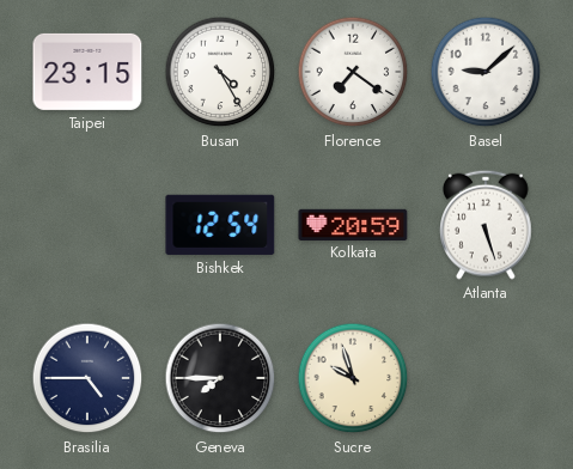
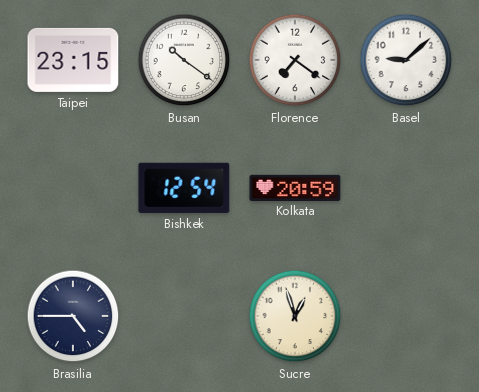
Busan: 4:25 -> 10:21 (184, 60)
Atlanta: 5:27 -> none (487, 225)
Geneva: 7:45 -> none (220, 378)
Sucre: 9:57 -> 12:57 (295, 316)
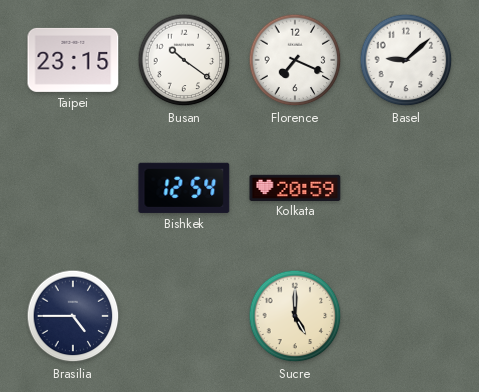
Florence: 7:21 -> 7:19 (295, 60)
Sucre: 12:57 -> 5:00 (295, 316)
